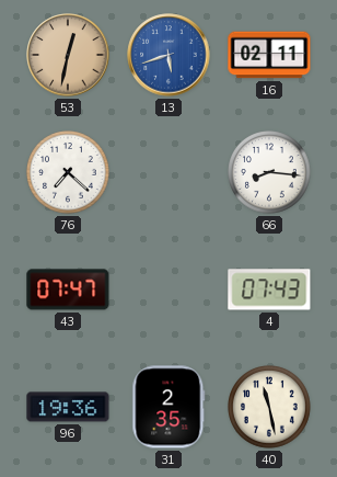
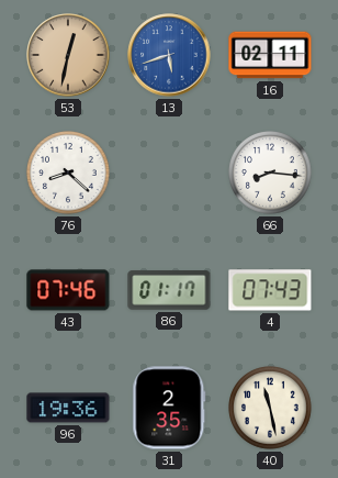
76: 7:22 -> 8:22 (69, 174)
43: 07:47 -> 07:46 (68, 290)
86: none -> 01:17 (169, 290)
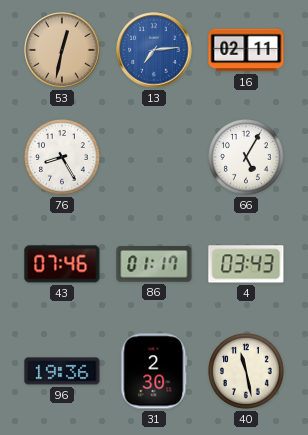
13: 5:42 -> 7:14 (154, 50)
76: 8:22 -> 8:25 (63, 158)
66: 8:16 -> 5:05 (247, 158)
4: 07:43 -> 03:43 (246, 264)
31: 2:35 -> 2:30 (154, 371)
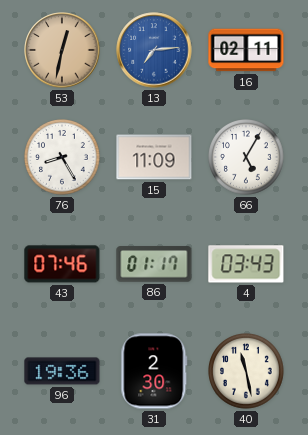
15: none -> 11:09 (154, 157)
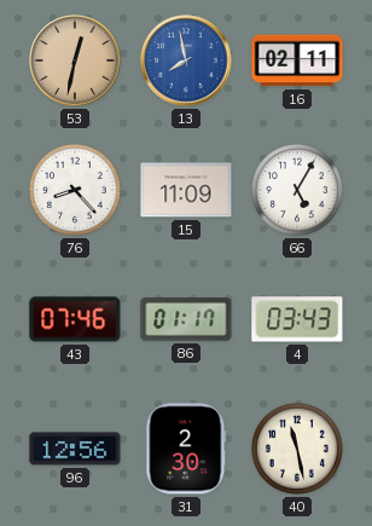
13: 7:14 -> 7:58 (186, 60)
76: 8:25 -> 8:23 (76, 191)
96: 19:36 -> 12:56 (75, 449)
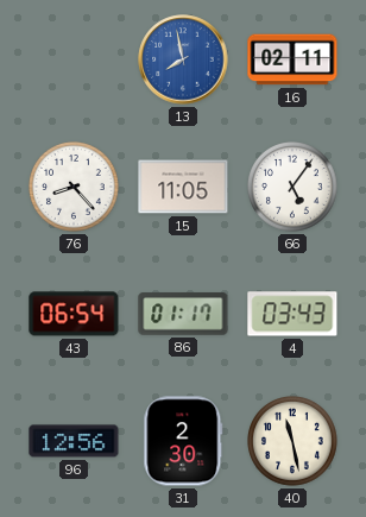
53: 12:32 -> none (75, 60)
15: 11:09 -> 11:05 (183, 187)
66: 5:05 -> 5:06 (294, 188)
43: 07:46 -> 06:54 (74, 314)
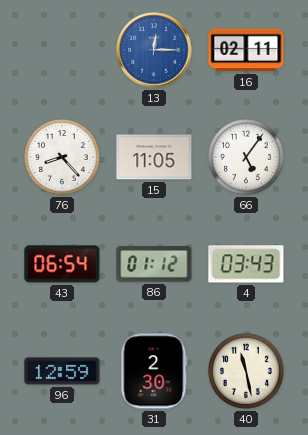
13: 7:58 -> 12:15 (154, 50)
86: 01:17 -> 01:12 (154, 264)
96: 12:56 -> 12:59 (62, 371)
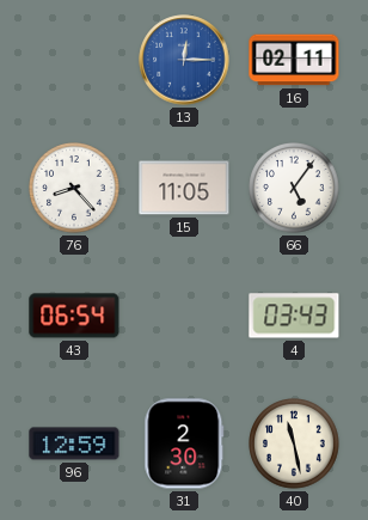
86: 01:12 -> none (154, 264)
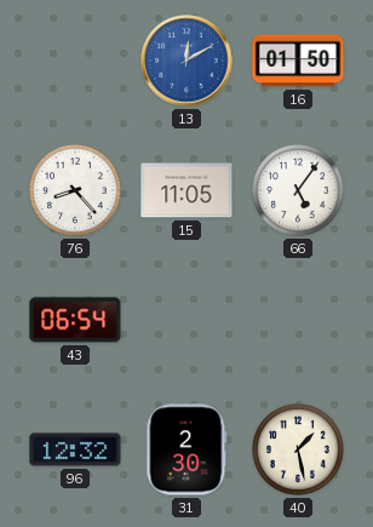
13: 12:15 -> 12:10 (187, 61)
16: 02:11 -> 01:50 (298, 61)
4: 03:43 -> none (294, 316)
96: 12:59 -> 12:32 (75, 449)
40: 11:28 -> 1:28 (299, 451)
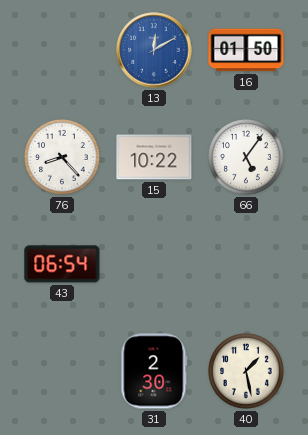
15: 11:05 -> 10:22 (154, 157)
96: 12:32 -> none (75, 449)
